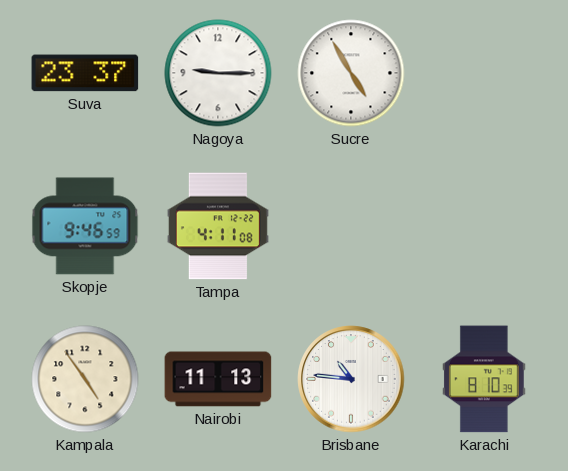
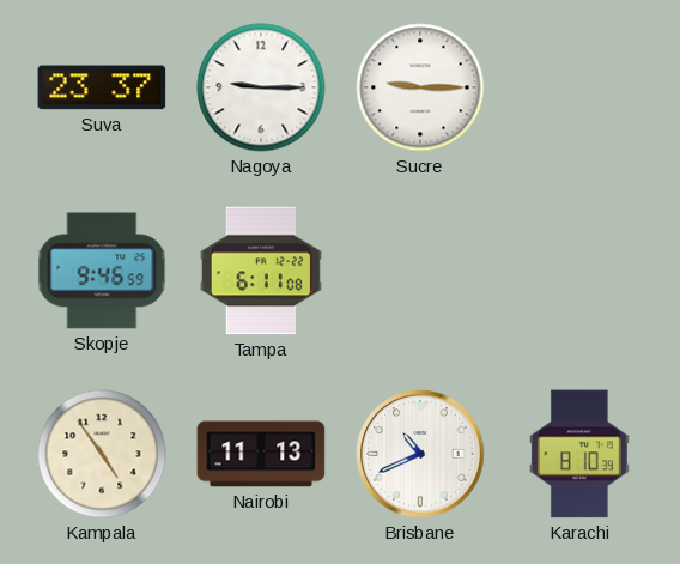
Sucre: 4:55 -> 9:15 (420, 87)
Tampa: 4:11 -> 6:11 (261, 271)
Brisbane: 10:46 -> 10:41 (420, 454)
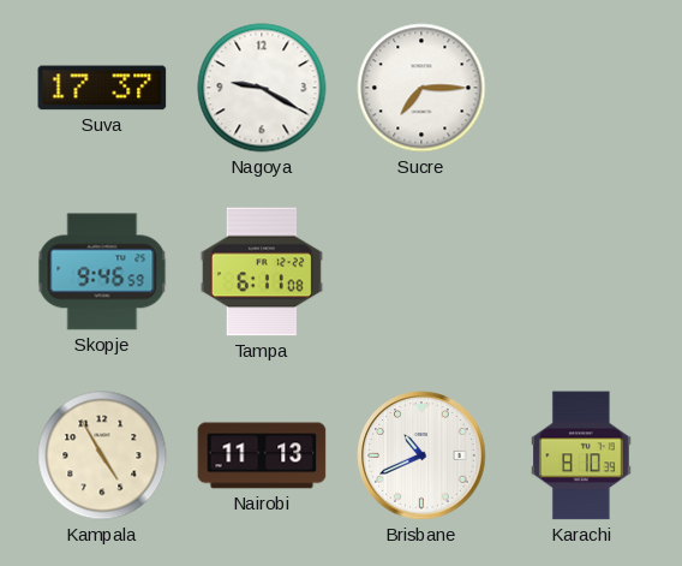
Suva: 23:37 -> 17:37 (102, 88)
Nagoya: 9:15 -> 9:20 (262, 88)
Sucre: 9:15 -> 7:15 (421, 88)
Kampala: 4:54 -> 4:55 (102, 455)
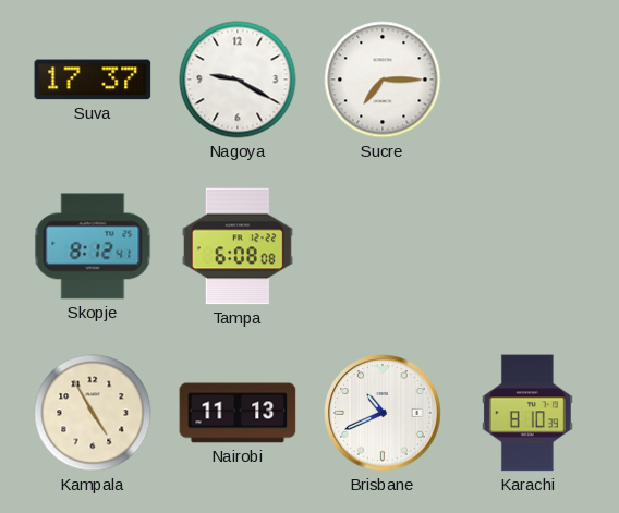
Skopje: 9:46 -> 8:12 (93, 246)
Tampa: 6:11 -> 6:08 (238, 246)
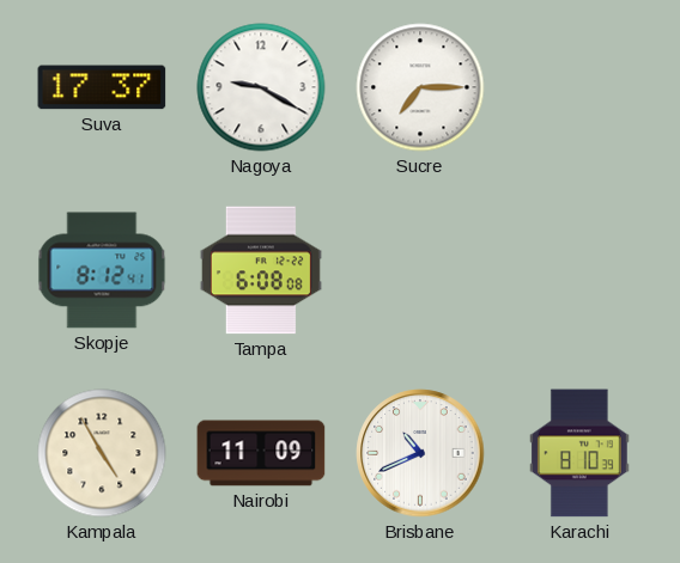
Nairobi: 11:13 -> 11:09 (261, 453)
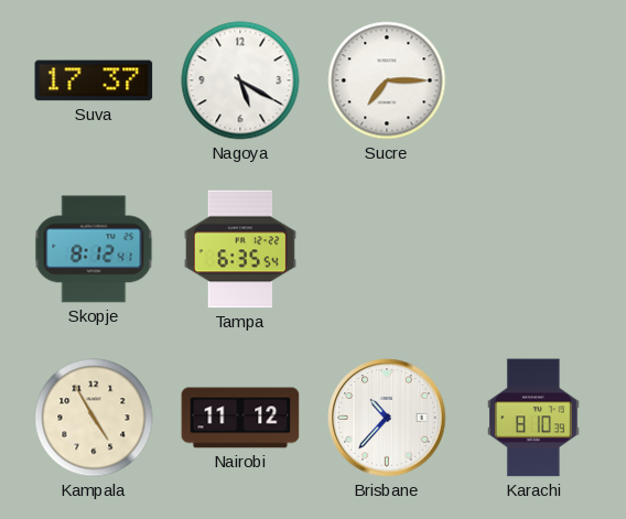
Nagoya: 9:20 -> 5:20 (240, 80)
Tampa: 6:08 -> 6:35 (240, 249)
Nairobi: 11:09 -> 11:12 (240, 418)
Brisbane: 10:41 -> 10:37 (387, 418)
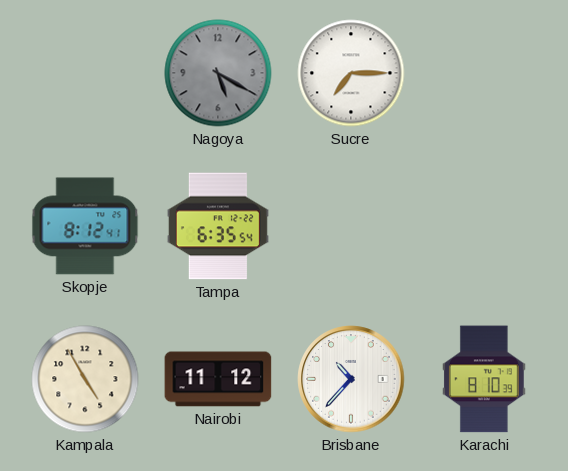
Suva: 17:37 -> none (94, 80)
Nagoya dial: white -> grey (218, 73)
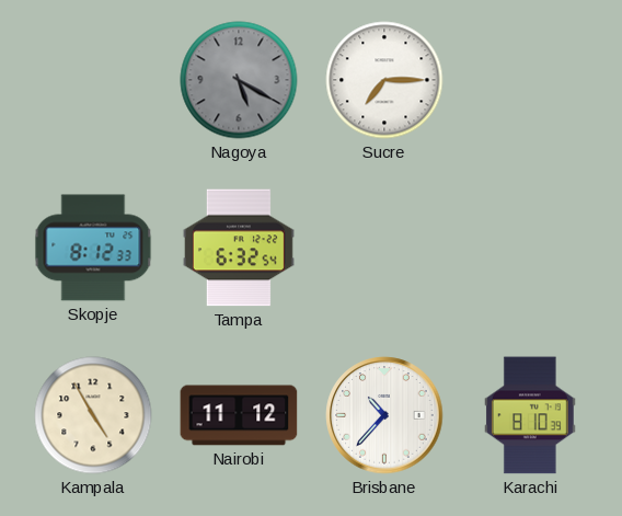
Skopje: 8:12:41 -> 8:12:33 (93, 248)
Tampa: 6:35 -> 6:32 (239, 248)
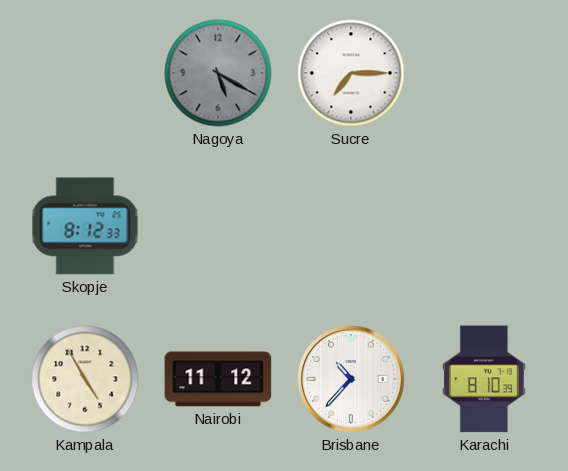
Tampa: 6:32 -> none (239, 248)
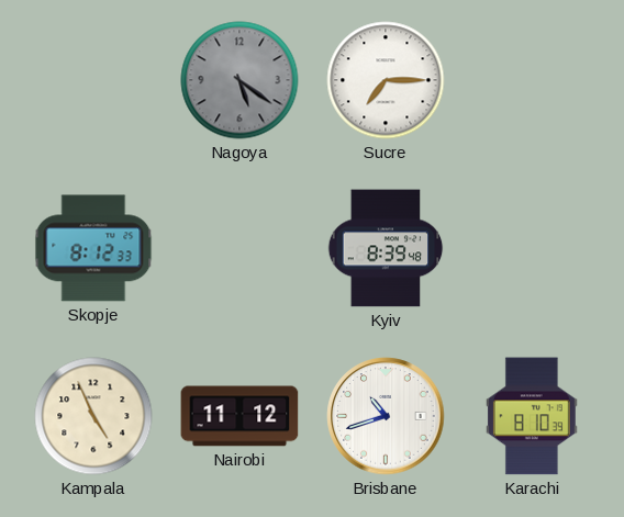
Nagoya: 5:20 -> 5:21 (239, 80)
Kyiv: none -> 8:39 (386, 248)
Kampala: 4:55 -> 4:56 (93, 416)
Brisbane: 10:37 -> 10:42 (386, 416)
